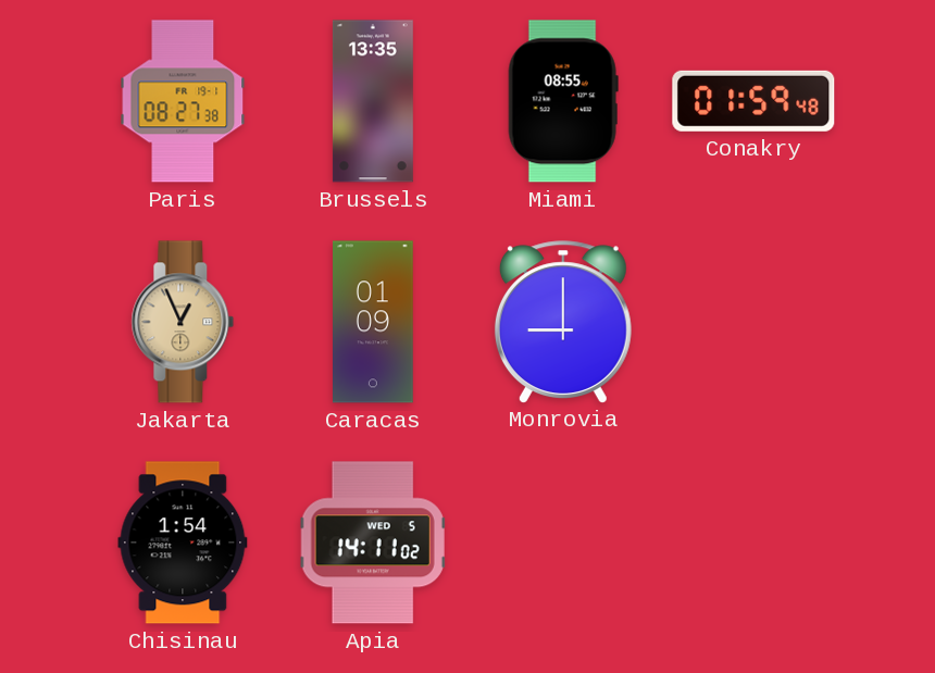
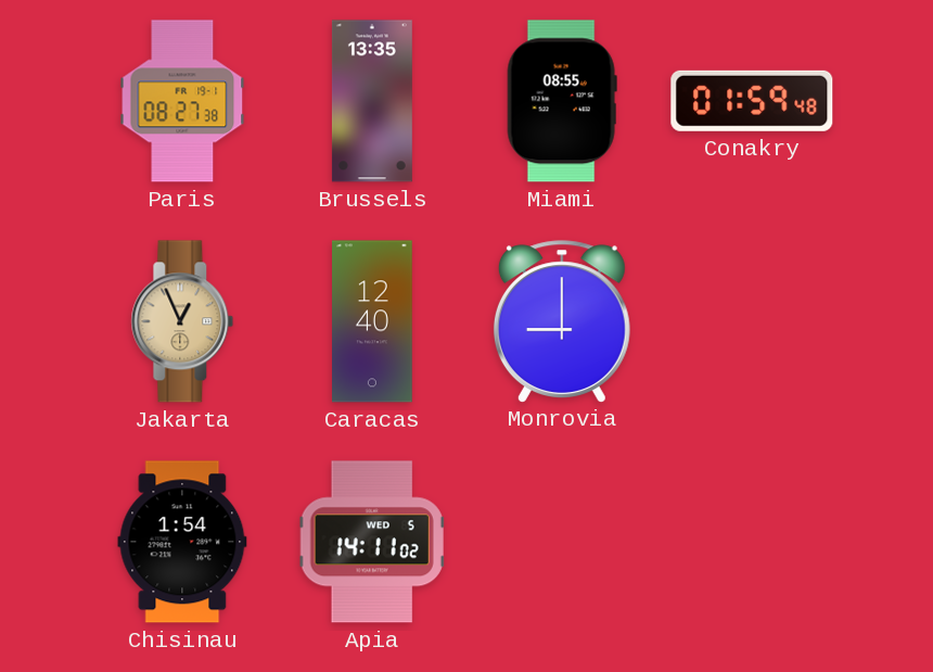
Caracas: 01:09 -> 12:40 (373, 321)
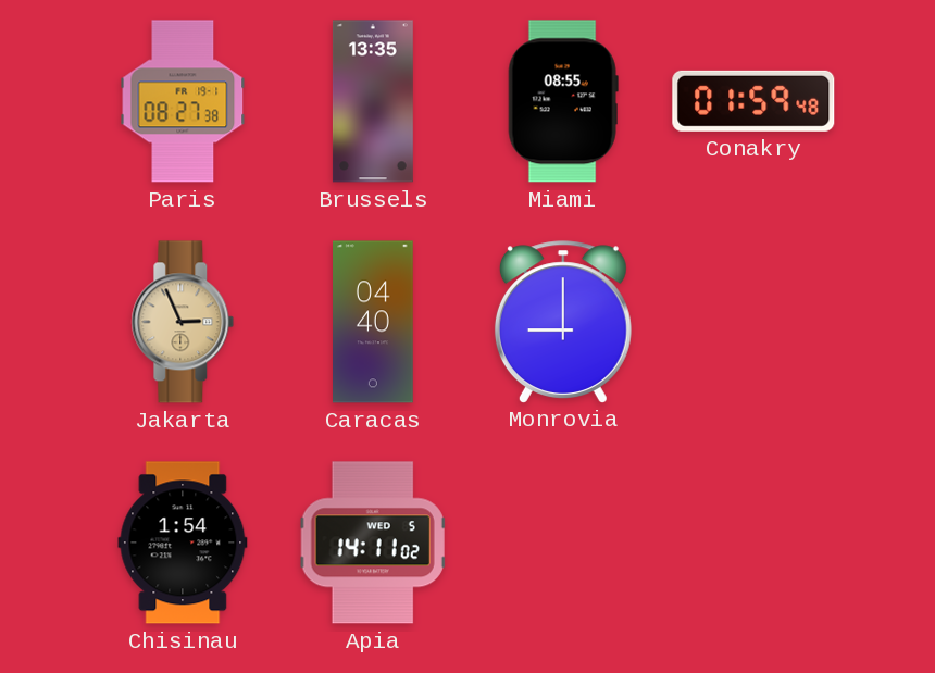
Jakarta: 12:56 -> 2:56 (183, 322)
Caracas: 12:40 -> 04:40 (374, 322)
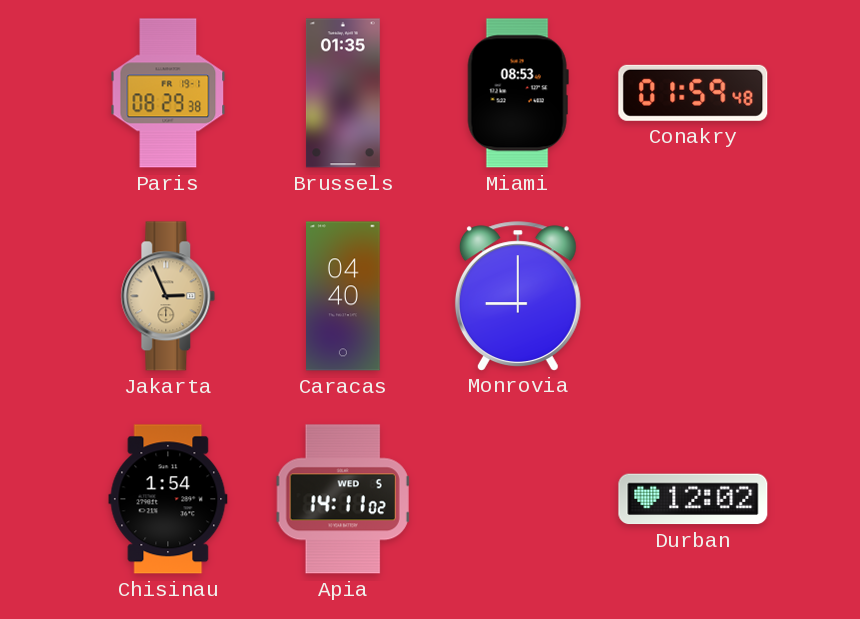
Paris: 08:27 -> 08:29 (168, 93)
Brussels: 13:35 -> 01:35 (343, 93)
Miami: 08:55 -> 08:53 (518, 93)
Durban: none -> 12:02 (693, 499)
